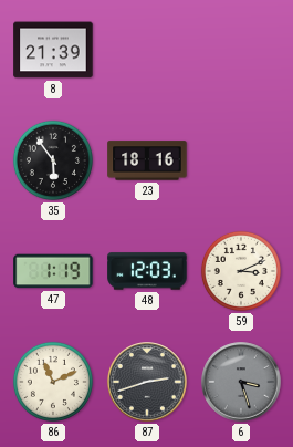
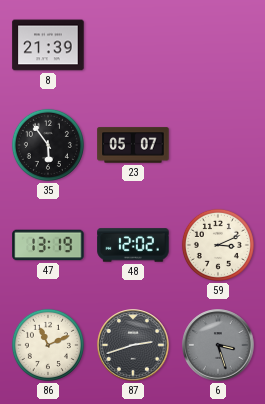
23: 18:16 -> 05:07 (133, 145)
47: 1:19 -> 13:19 (48, 245)
48: 12:03 -> 12:02 (133, 245)
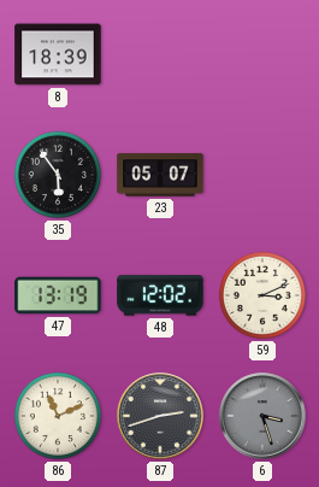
8: 21:39 -> 18:39 (58, 54)
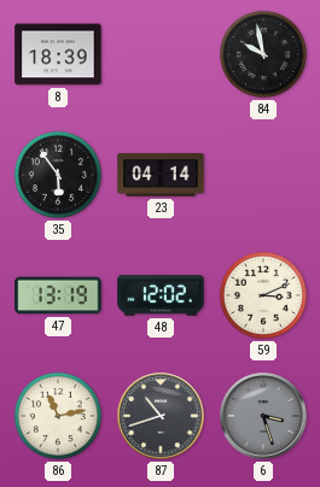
84: none -> 9:58 (263, 54)
23: 05:07 -> 04:14 (161, 175)
86: 11:11 -> 11:13 (58, 416)
87: 2:42 -> 10:42 (161, 416)
